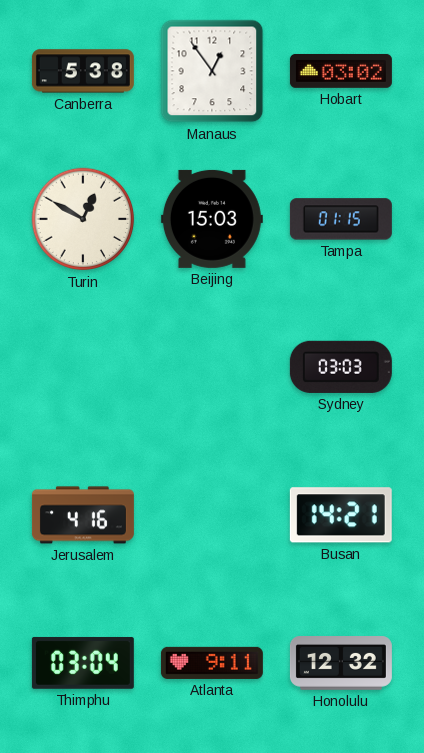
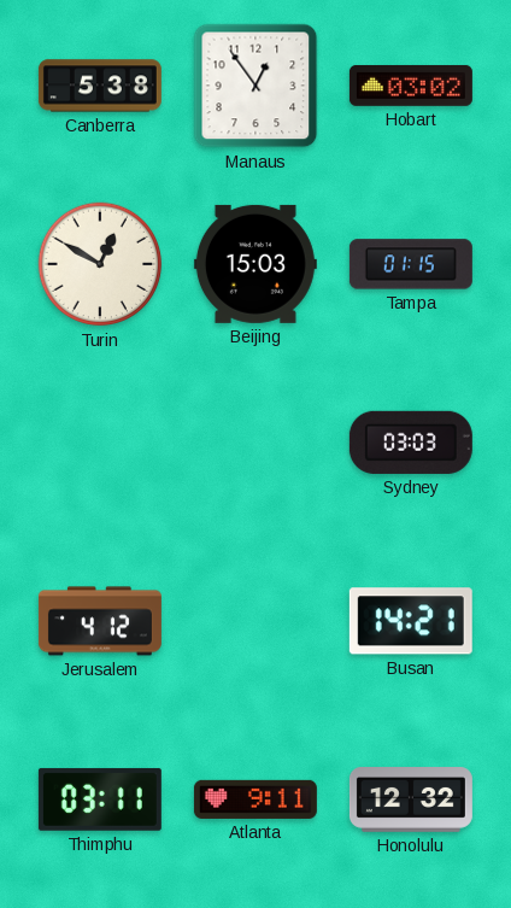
Jerusalem: 4:16 -> 4:12 (100, 621)
Thimphu: 03:04 -> 03:11 (100, 799)
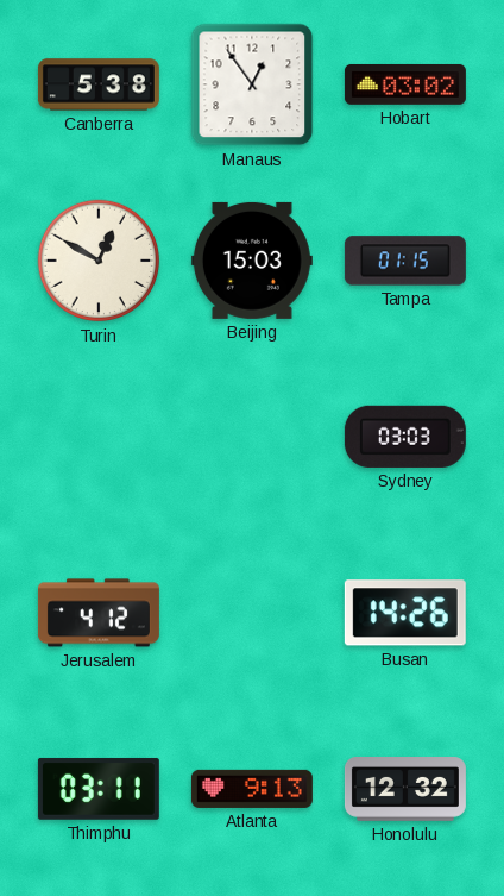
Busan: 14:21 -> 14:26 (405, 613)
Atlanta: 9:11 -> 9:13 (252, 789)
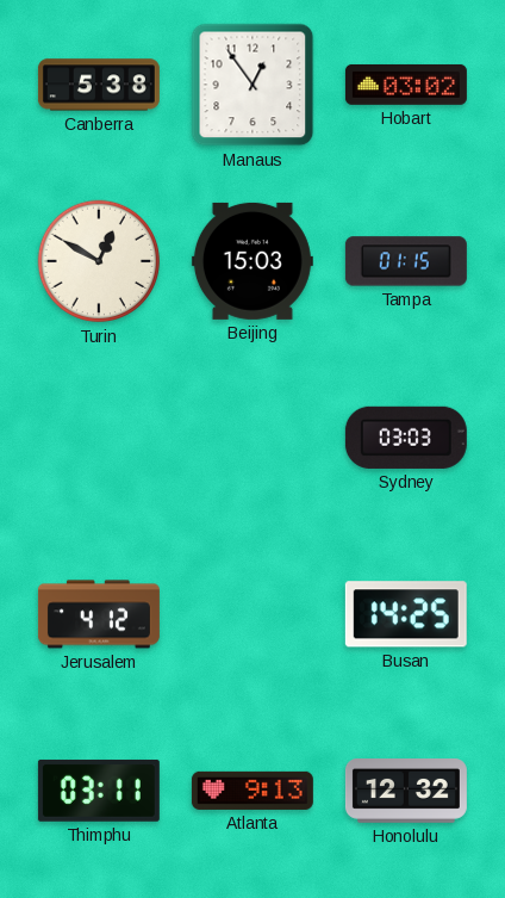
Busan: 14:26 -> 14:25 (406, 614)
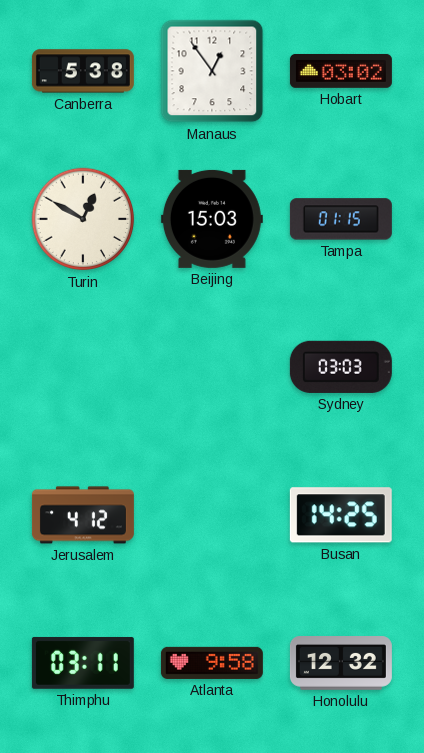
Atlanta: 9:13 -> 9:58 (212, 663)
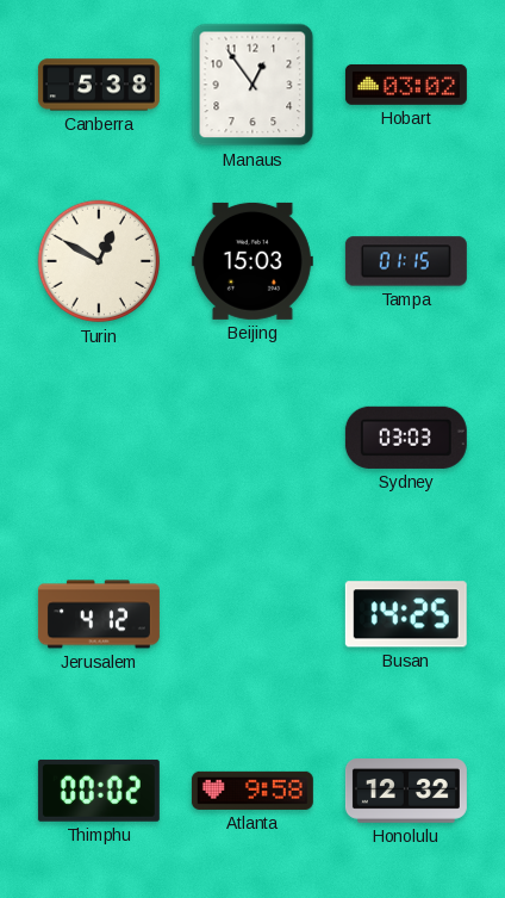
Thimphu: 03:11 -> 00:02 (99, 791)
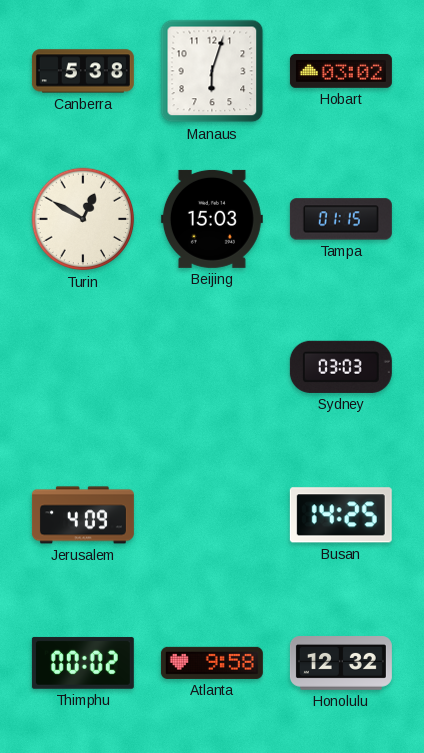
Manaus: 12:54 -> 6:03 (212, 71)
Jerusalem: 4:12 -> 4:09 (83, 515)
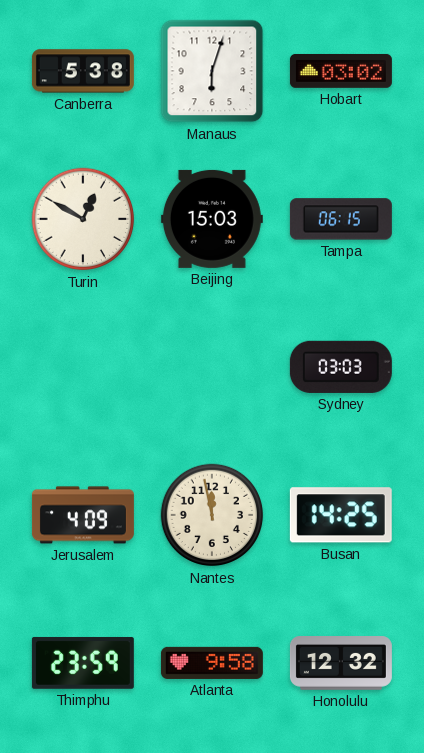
Tampa: 01:15 -> 06:15 (341, 219)
Nantes: none -> 11:58 (212, 515)
Thimphu: 00:02 -> 23:59 (83, 663)
